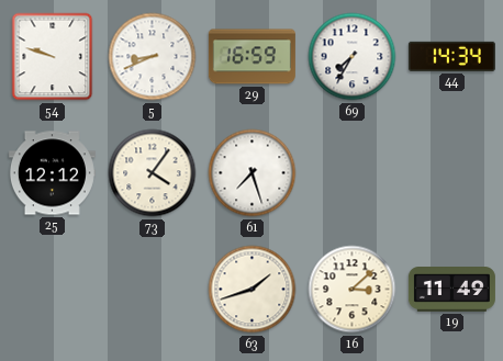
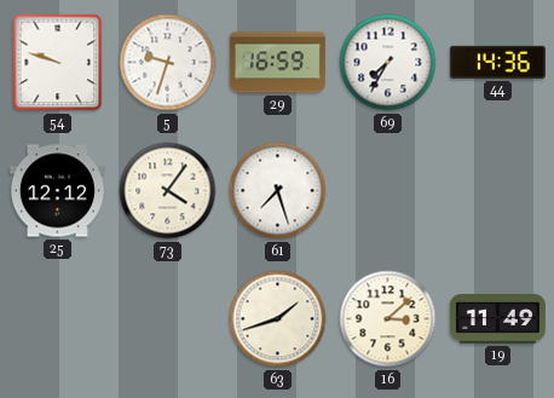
5: 8:41 -> 9:33 (168, 63)
44: 14:34 -> 14:36 (497, 62)
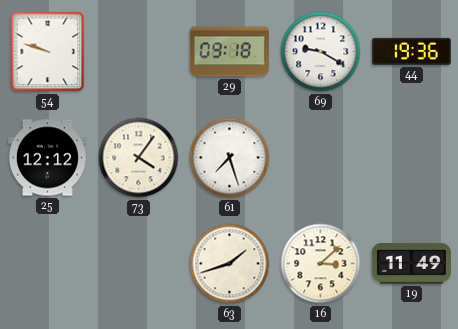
5: 9:33 -> none (168, 63)
29: 16:59 -> 09:18 (229, 52)
69: 7:35 -> 9:20 (321, 52)
44: 14:36 -> 19:36 (411, 51)
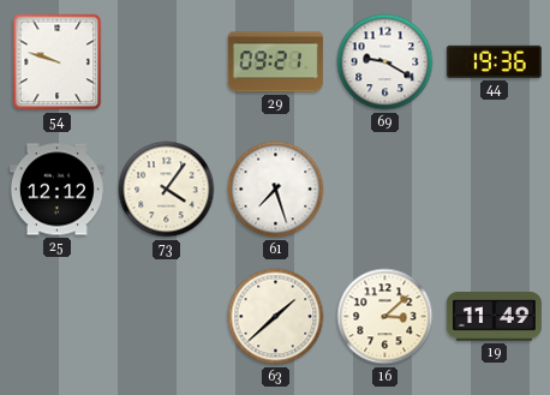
29: 09:18 -> 09:21 (275, 62)
63: 1:42 -> 1:38 (276, 317)
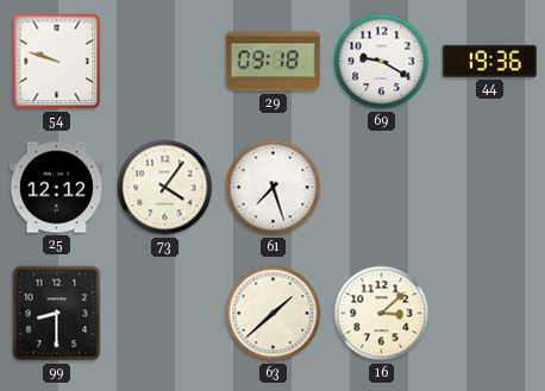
29: 09:21 -> 09:18 (272, 62)
99: none -> 8:30 (57, 314)
19: 11:49 -> none (494, 317)
